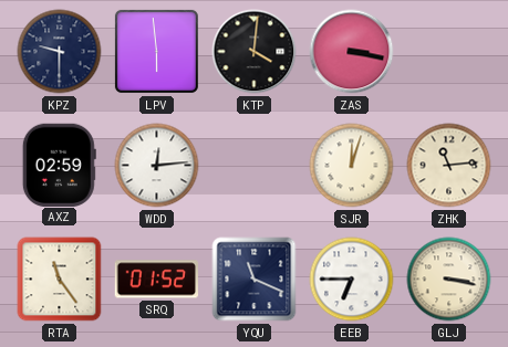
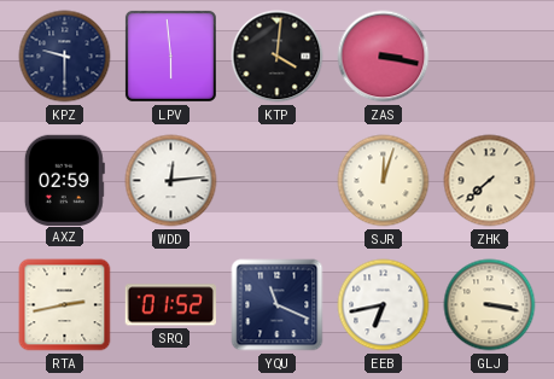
ZHK: 11:14 -> 7:38 (490, 181)
RTA: 11:24 -> 2:43 (65, 305)
EEB: 6:45 -> 6:43 (384, 305)
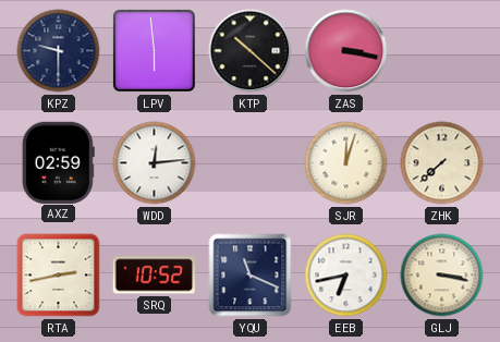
KTP: 4:01 -> 10:22 (251, 51)
SRQ: 01:52 -> 10:52 (154, 276)
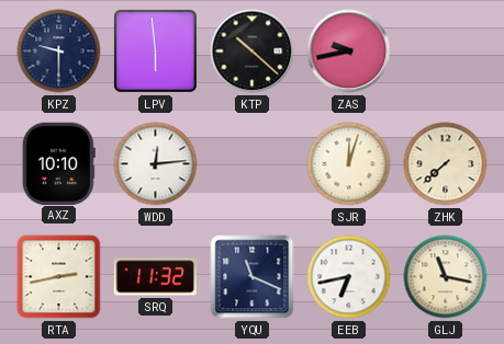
ZAS: 3:17 -> 9:43 (349, 51)
AXZ: 02:59 -> 10:10 (58, 163)
SRQ: 10:52 -> 11:32 (155, 277)
GLJ: 3:17 -> 11:17 (446, 277)
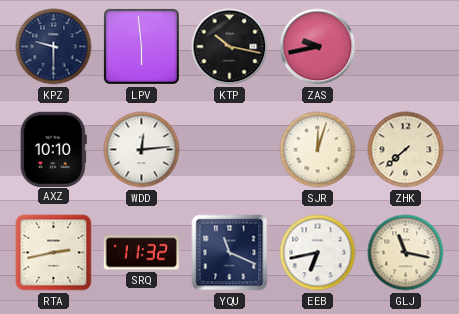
KTP: 10:22 -> 10:17 (230, 47)
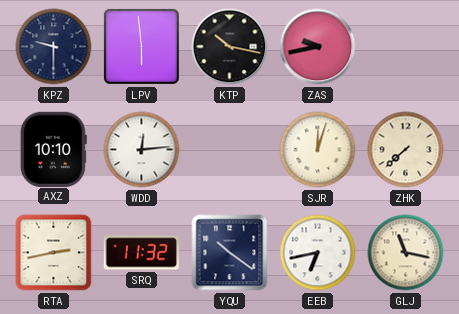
YQU: 11:19 -> 10:21 (230, 253)
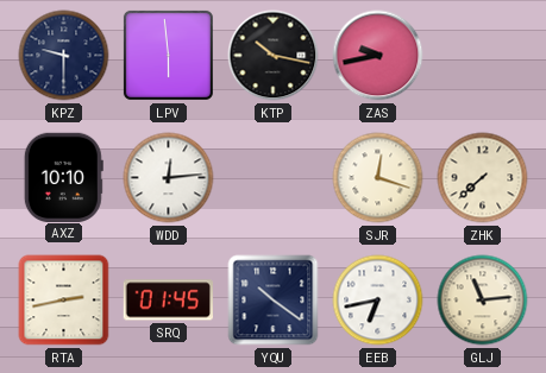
SJR: 12:03 -> 12:18 (378, 178)
SRQ: 11:32 -> 01:45 (168, 301)
GLJ: 11:17 -> 11:14 (483, 301)
